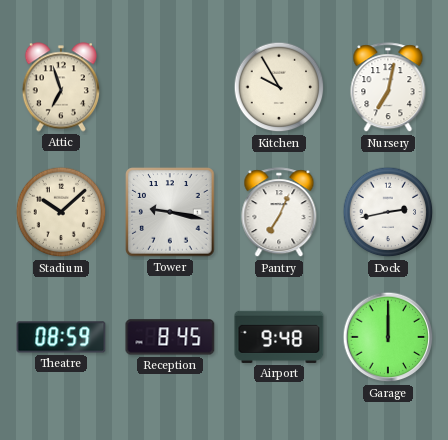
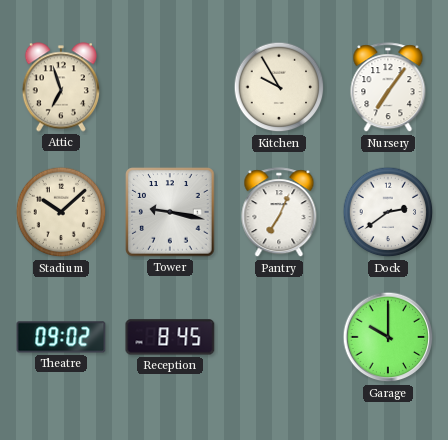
Nursery: 7:02 -> 7:06 (388, 88)
Dock: 2:43 -> 2:39 (388, 212)
Theatre: 08:59 -> 09:02 (61, 337)
Airport: 9:48 -> none (279, 337)
Garage: 12:00 -> 10:00 (388, 337)
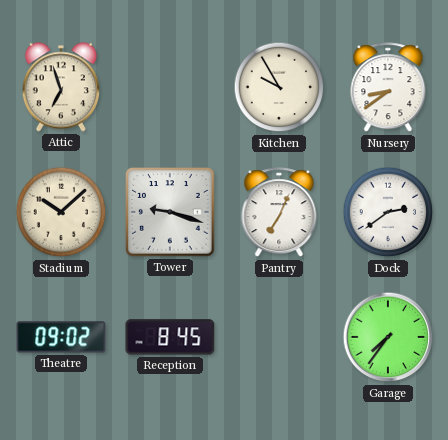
Nursery: 7:06 -> 8:39 (388, 88)
Tower: 9:17 -> 9:18 (170, 212)
Garage: 10:00 -> 7:36 (388, 337)
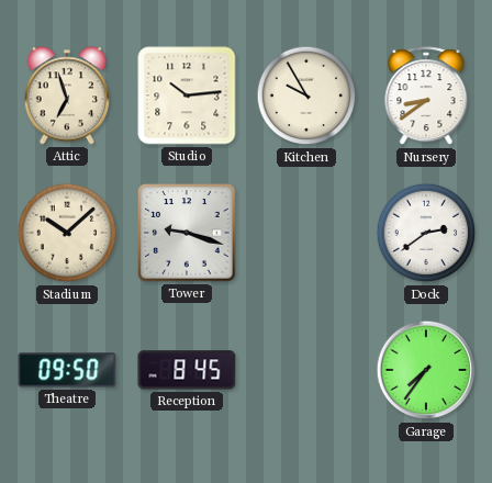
Studio: none -> 10:14 (187, 96)
Pantry: 7:04 -> none (279, 213)
Theatre: 09:02 -> 09:50 (67, 370)
